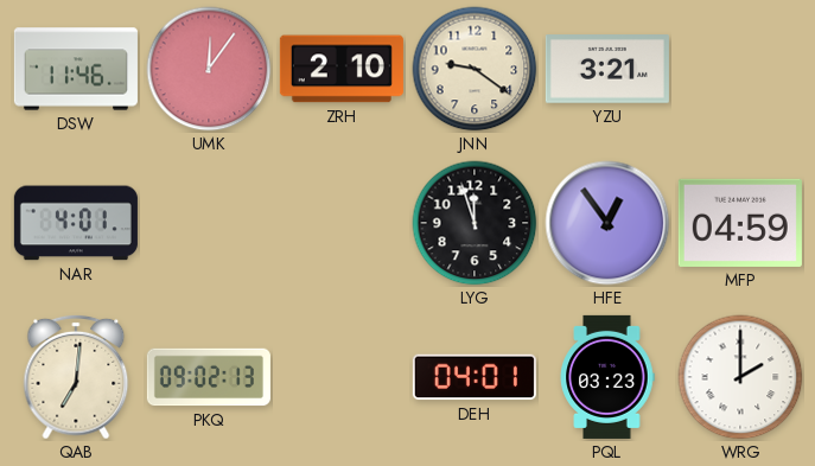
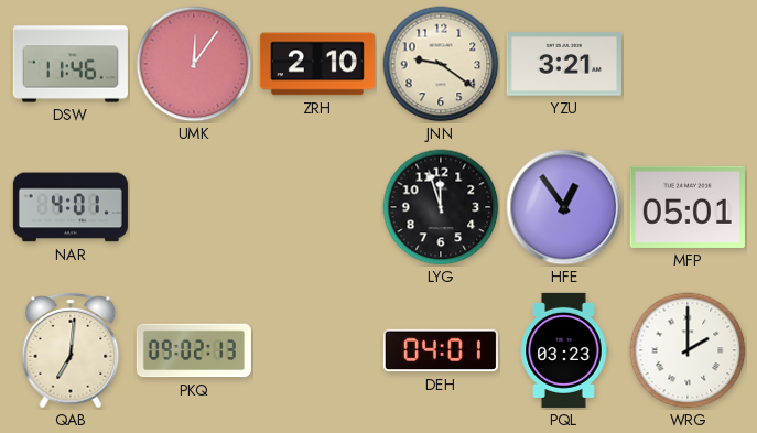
MFP: 04:59 -> 05:01 (688, 207)
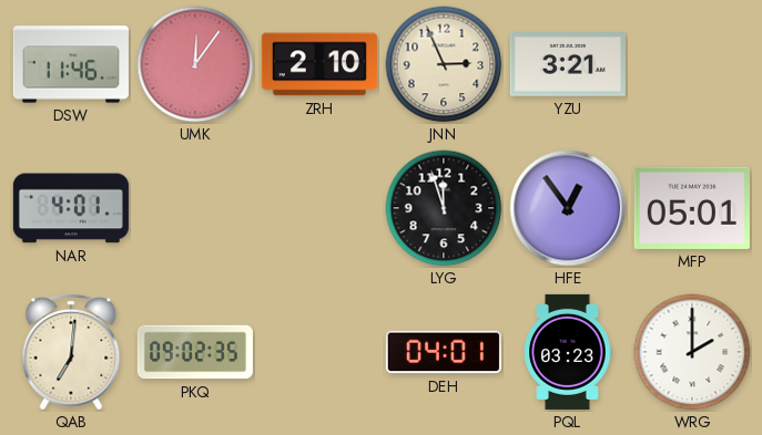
JNN: 9:21 -> 2:56 (444, 64)
PKQ: 09:02:13 -> 09:02:35 (195, 352)
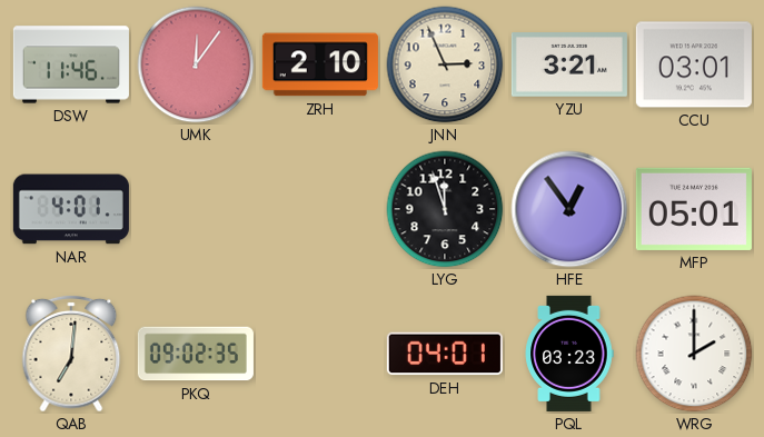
CCU: none -> 03:01 (694, 64)
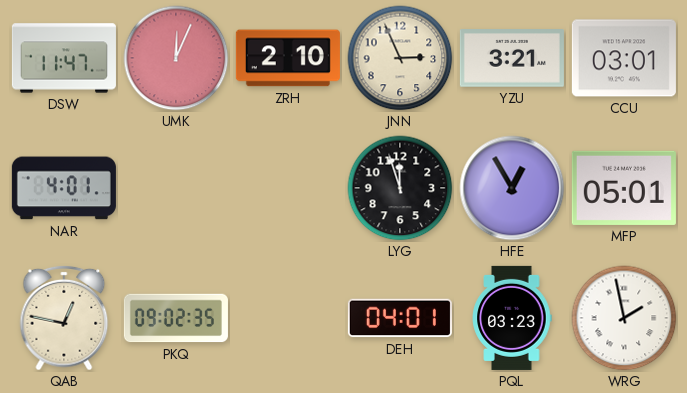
DSW: 11:46 -> 11:47 (64, 58)
UMK: 12:06 -> 12:04 (176, 58)
HFE: 12:54 -> 12:55 (512, 188)
QAB: 7:01 -> 12:47 (64, 318)
WRG: 2:00 -> 1:58 (624, 318)
